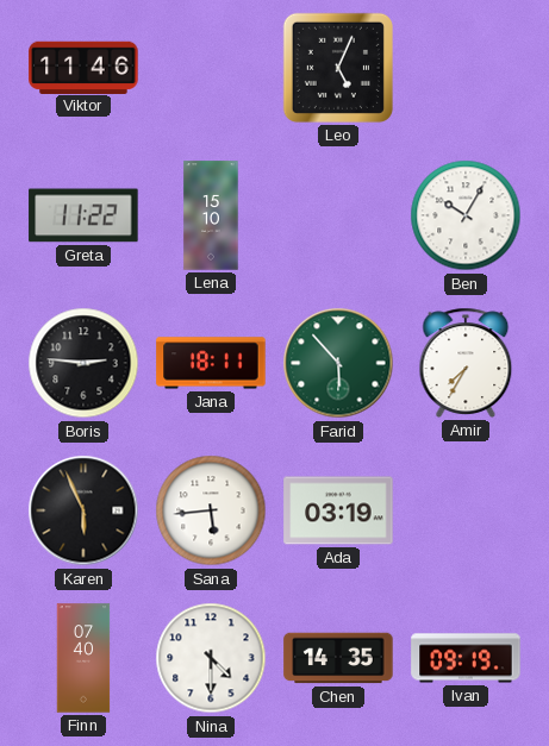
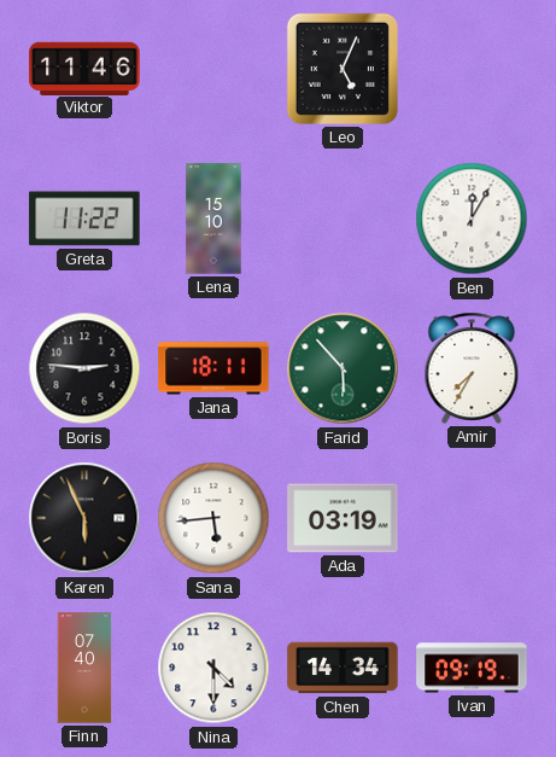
Ben: 10:05 -> 12:05 (472, 219)
Chen: 14:35 -> 14:34 (343, 668)
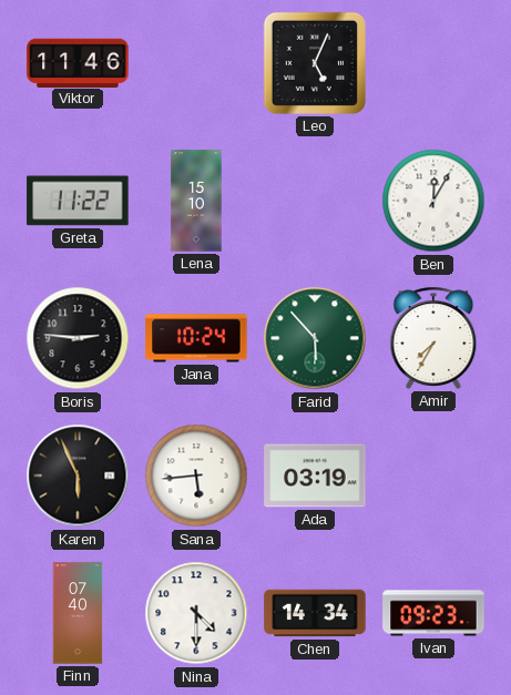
Jana: 18:11 -> 10:24 (196, 338)
Ivan: 09:19 -> 09:23 (433, 613)
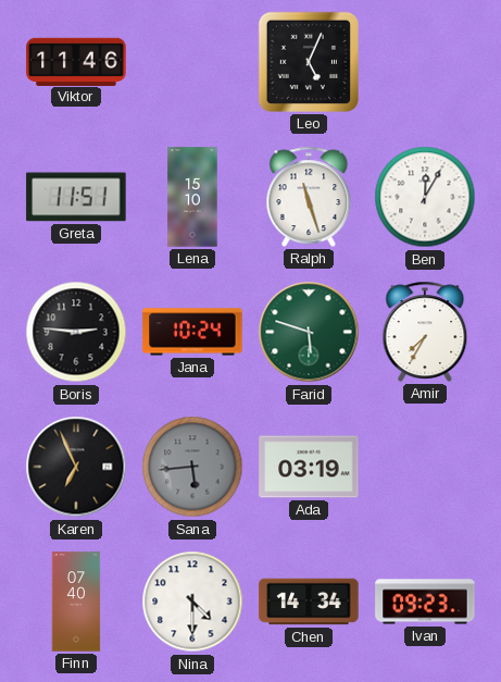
Greta: 11:22 -> 11:51 (76, 197)
Ralph: none -> 11:27 (309, 197)
Farid: 5:53 -> 5:48 (309, 332)
Karen: 5:56 -> 6:56 (76, 467)
Sana dial: white -> grey (192, 467)
